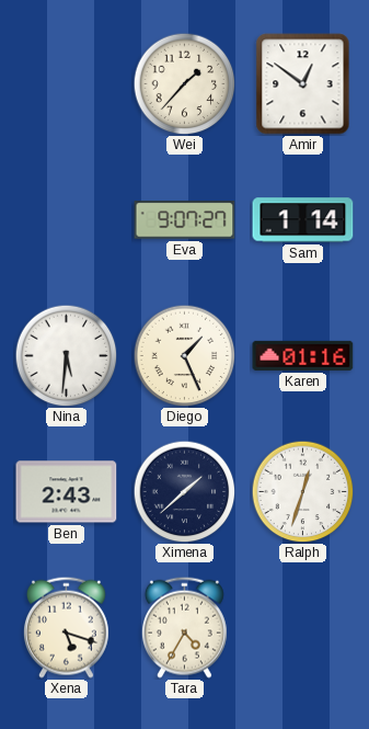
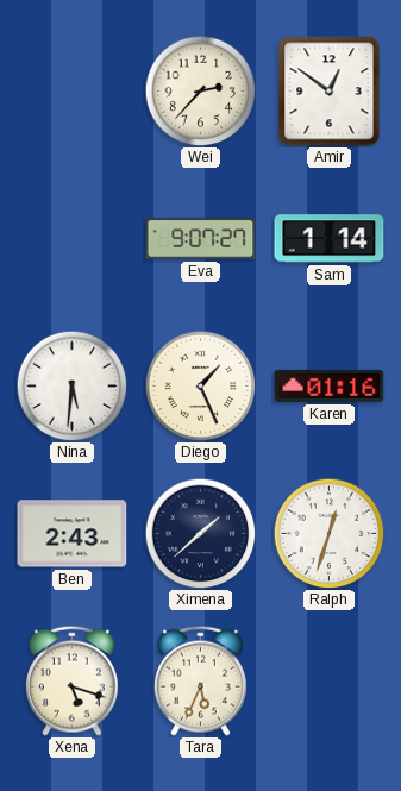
Wei: 1:37 -> 2:37 (200, 90)
Tara: 4:35 -> 5:34 (200, 680)
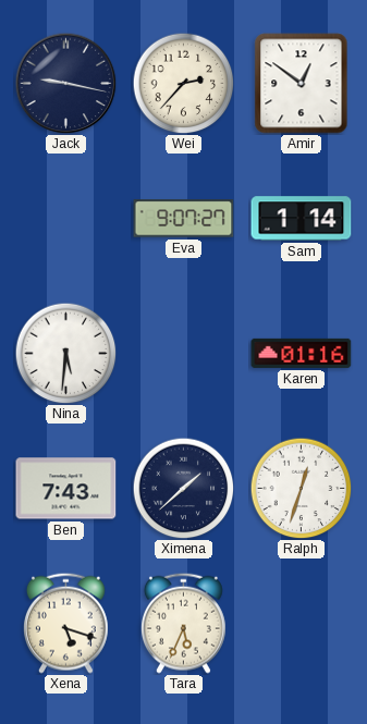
Jack: none -> 9:17 (65, 83)
Diego: 1:26 -> none (200, 385)
Ben: 2:43 -> 7:43 (66, 489)
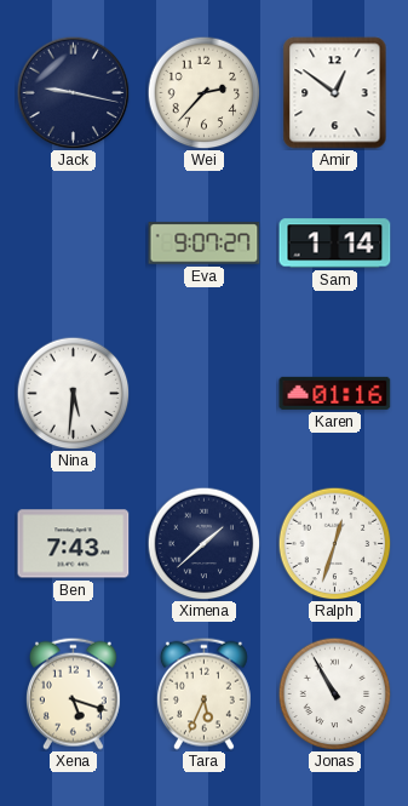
Jonas: none -> 10:55 (334, 693)
